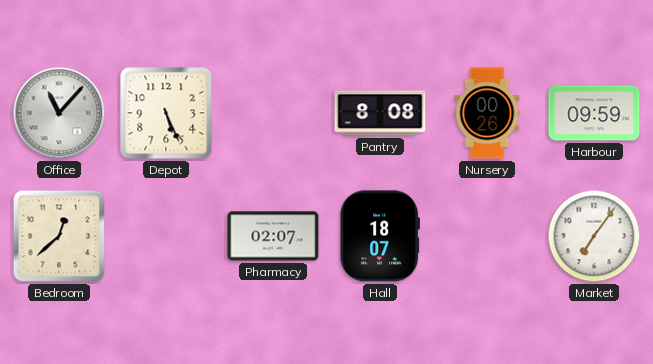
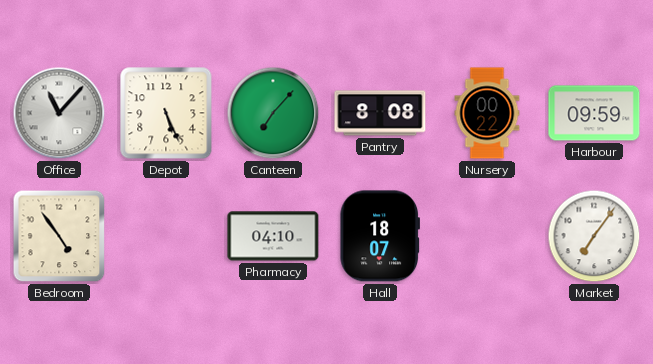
Canteen: none -> 7:07 (273, 113)
Nursery: 00:26 -> 00:22 (487, 113)
Bedroom: 12:38 -> 4:54 (59, 236)
Pharmacy: 02:07 -> 04:10 (273, 236)
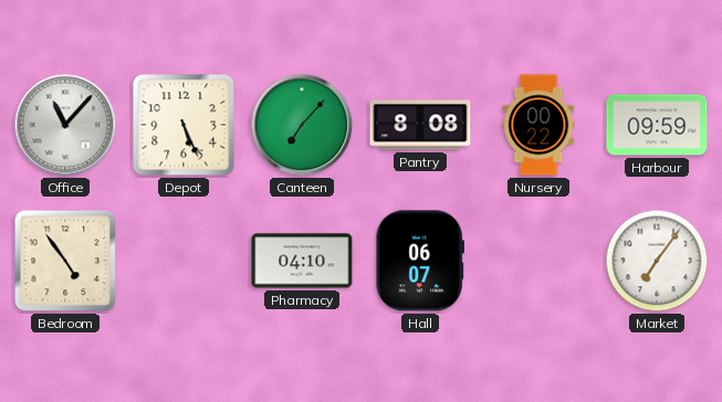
Hall: 18:07 -> 06:07 (419, 261)
